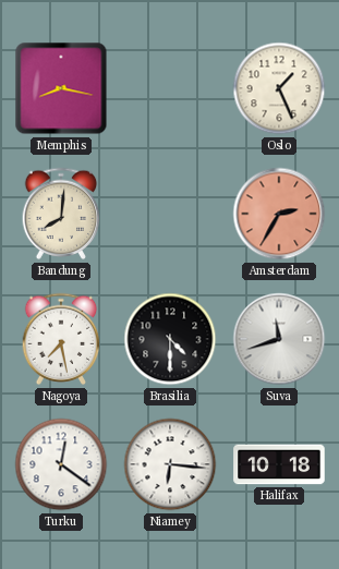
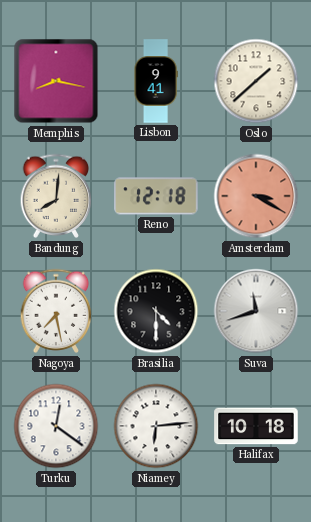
Lisbon: none -> 9:41 (156, 81)
Oslo: 1:26 -> 1:38 (256, 81)
Reno: none -> 12:18 (156, 196)
Amsterdam: 2:35 -> 3:20 (256, 196)
Niamey: 6:16 -> 6:14 (156, 426)
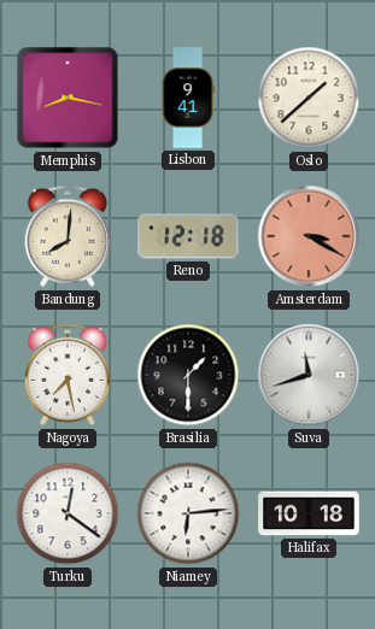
Brasilia: 4:30 -> 1:30 (188, 375)
